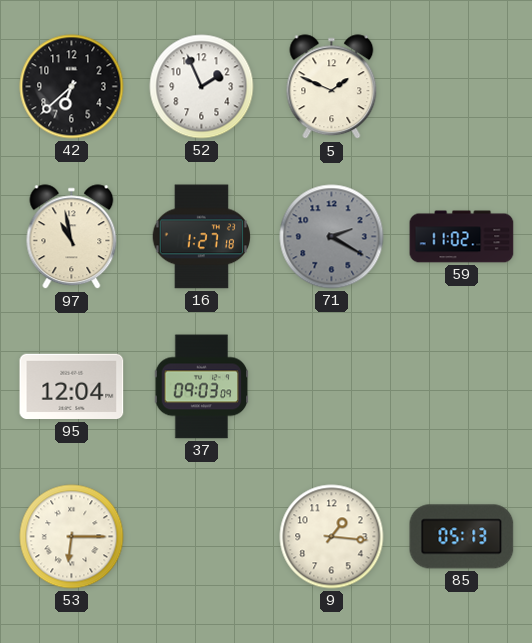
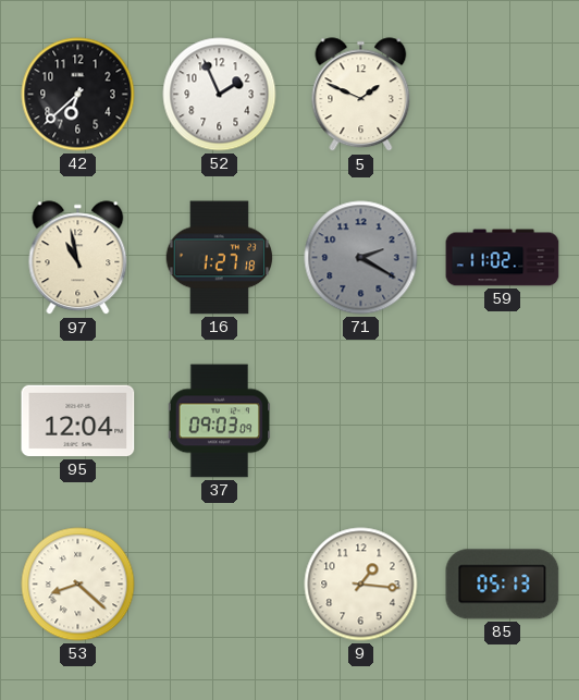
53: 6:15 -> 8:22 (78, 585)
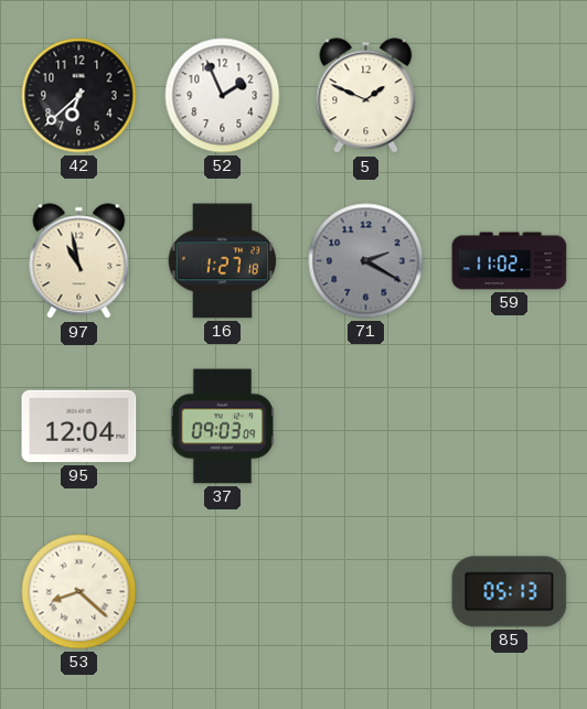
9: 1:16 -> none (361, 585)
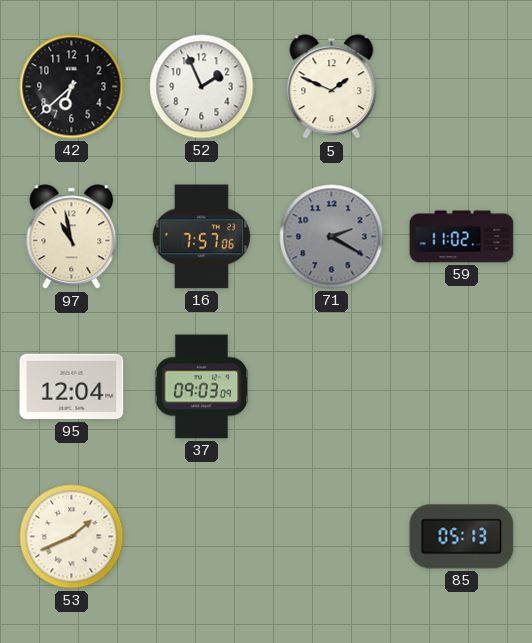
16: 1:27 -> 7:57 (202, 237)
53: 8:22 -> 1:41 (72, 537)
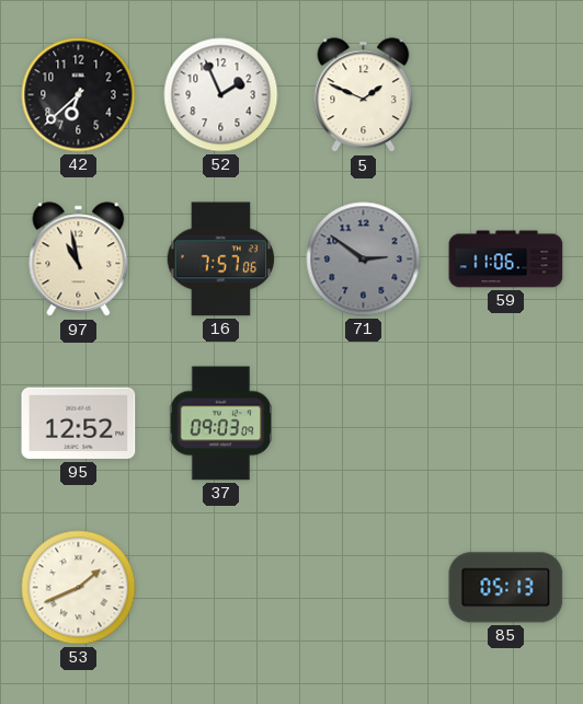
71: 2:20 -> 2:51 (364, 259)
59: 11:02 -> 11:06 (506, 259)
95: 12:04 -> 12:52 (79, 424)
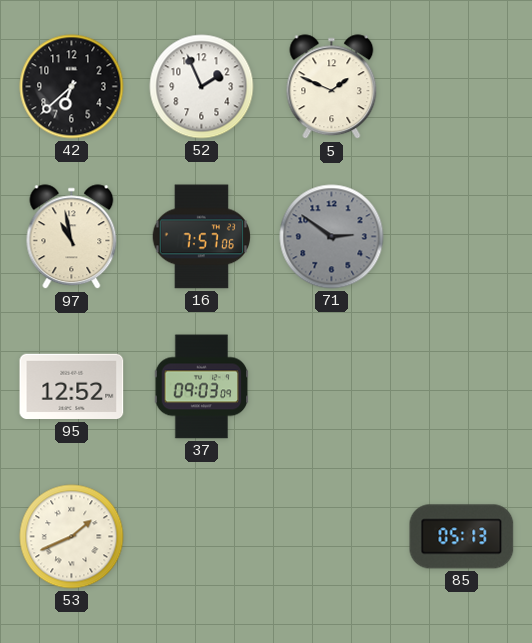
59: 11:06 -> none (506, 259)
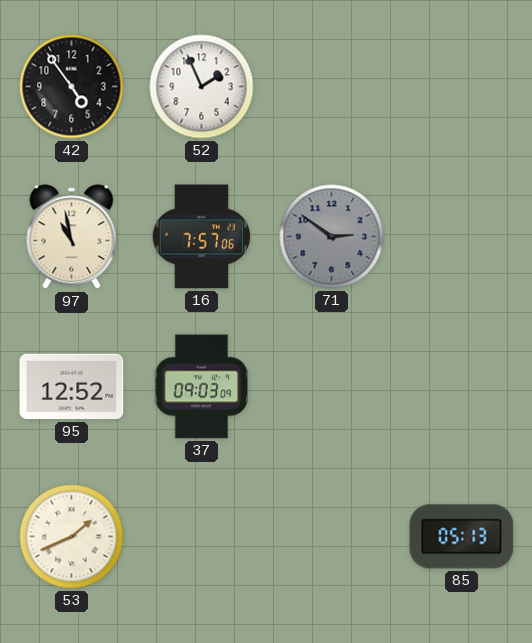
42: 6:38 -> 4:54 (72, 87)
5: 1:49 -> none (332, 87)
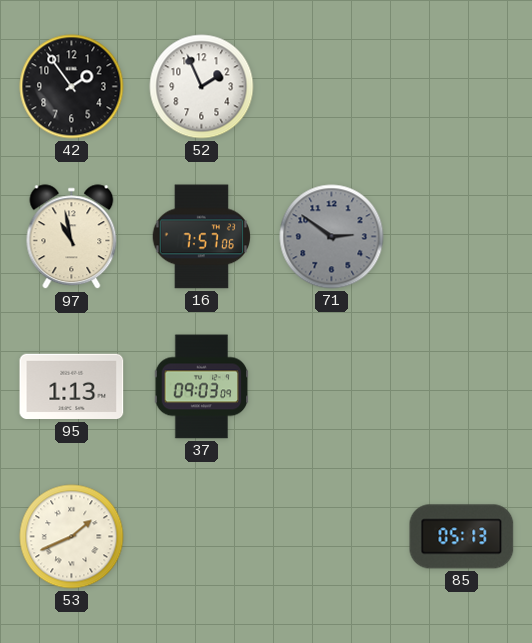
42: 4:54 -> 1:54 (72, 87)
95: 12:52 -> 1:13 (72, 387)
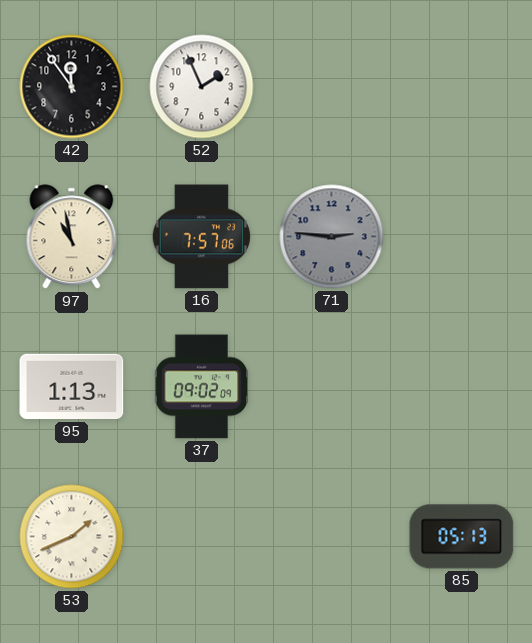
42: 1:54 -> 11:54 (72, 87)
71: 2:51 -> 2:46 (332, 237)
37: 09:03 -> 09:02 (202, 387)
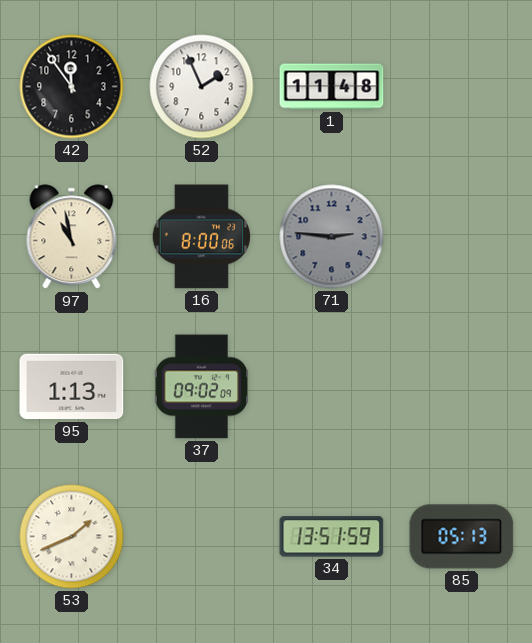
1: none -> 11:48 (332, 87)
16: 7:57 -> 8:00 (202, 237)
34: none -> 13:51 (332, 537)
